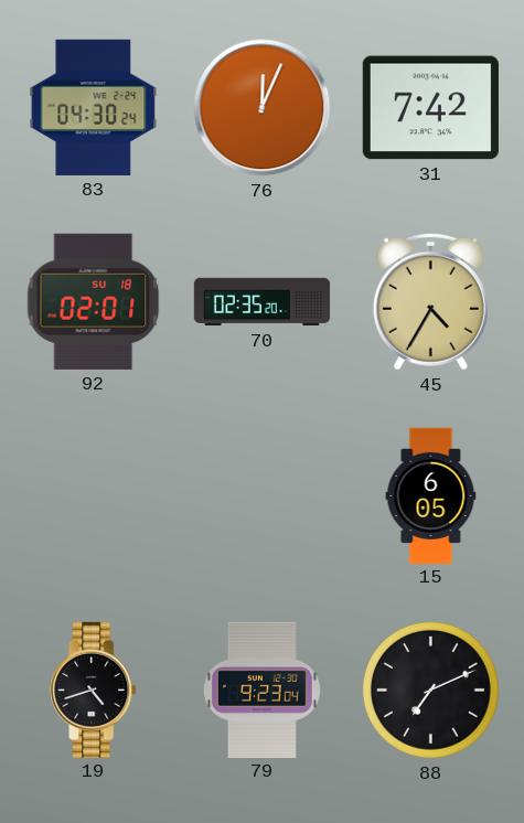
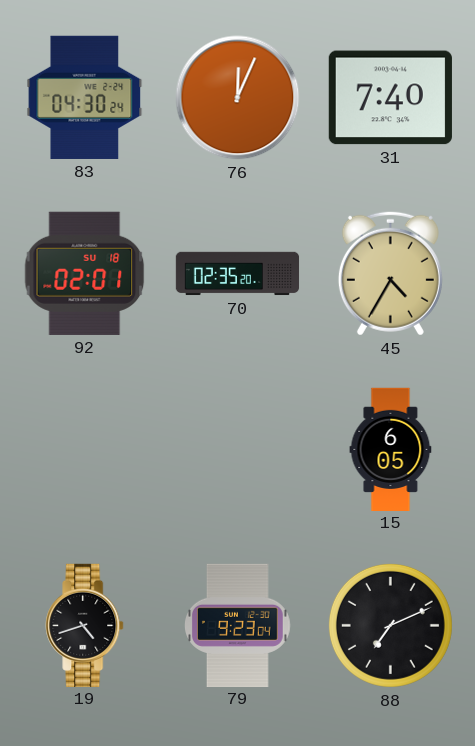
31: 7:42 -> 7:40 (390, 98)
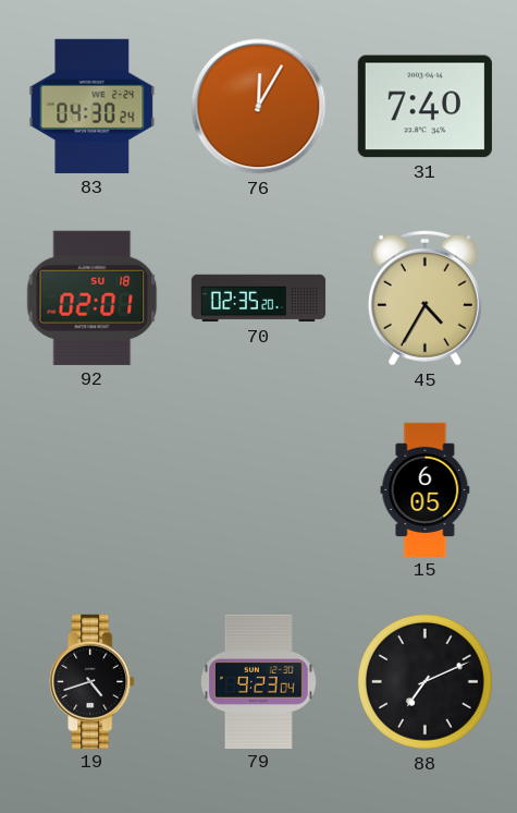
76: 12:04 -> 12:05 (259, 107)
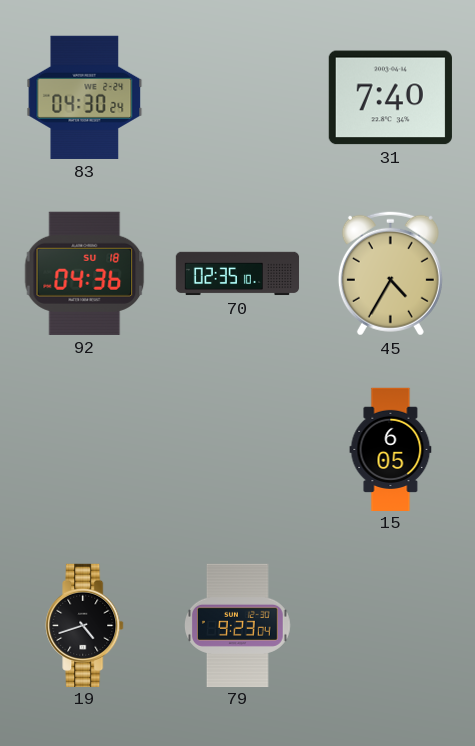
76: 12:05 -> none (259, 107)
92: 02:01 -> 04:36 (85, 273)
70: 02:35:20 -> 02:35:10 (238, 274)
88: 7:11 -> none (424, 681)
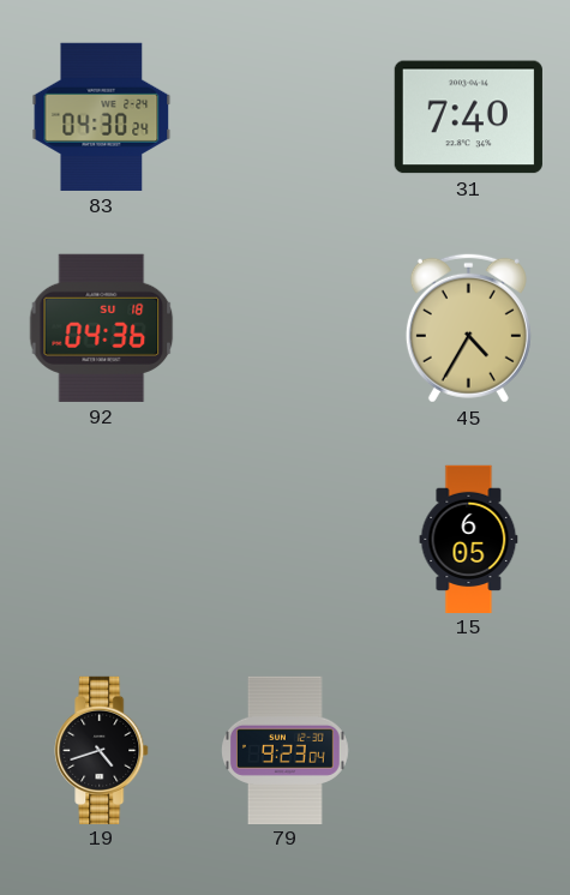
70: 02:35 -> none (238, 274)
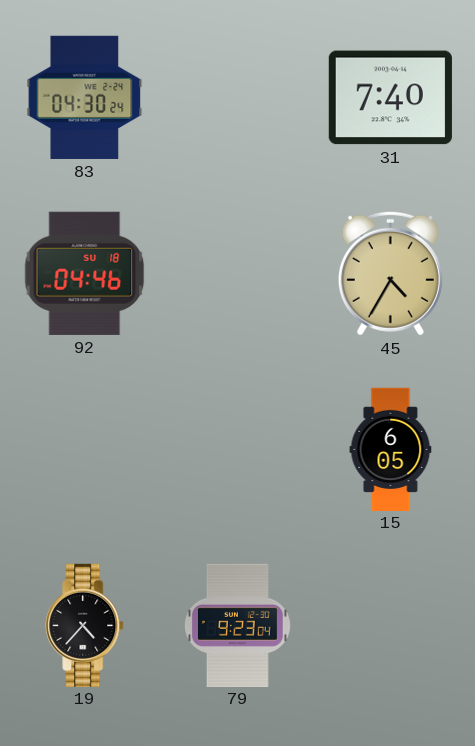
92: 04:36 -> 04:46 (85, 273)
19: 4:42 -> 4:37 (85, 625)
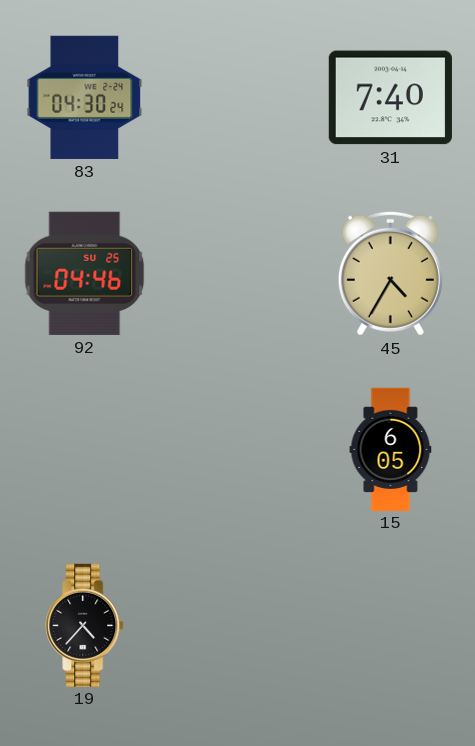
92 date: SU 18 -> SU 25 (85, 273)
79: 9:23 -> none (238, 625)
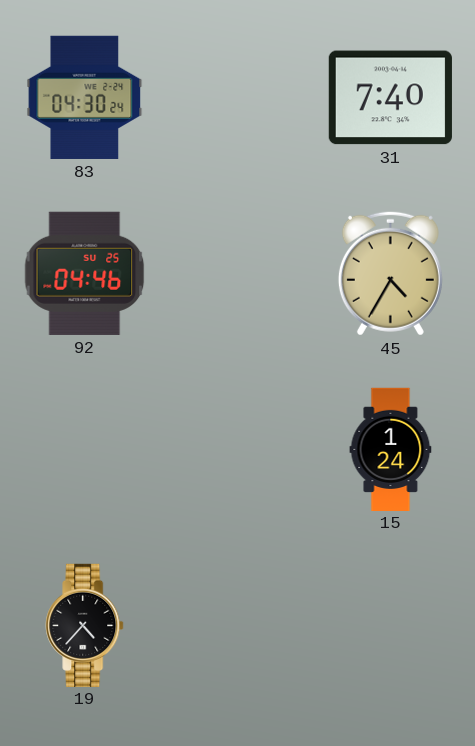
15: 6:05 -> 1:24 (391, 449)
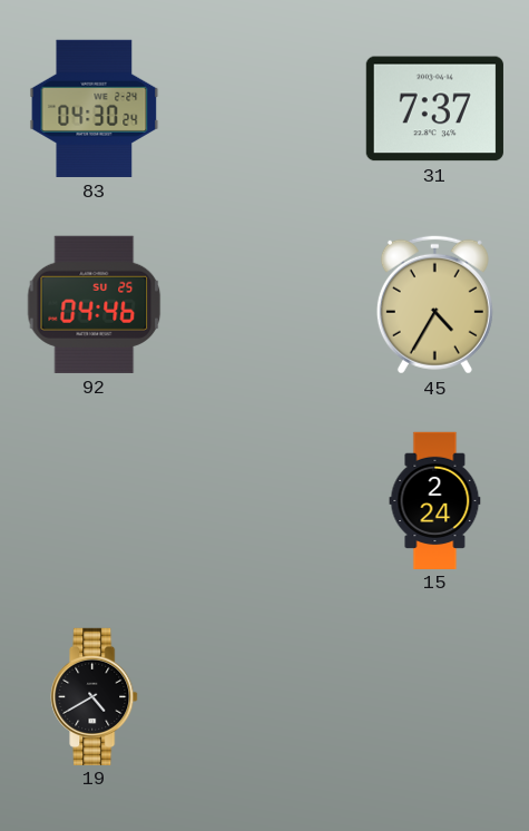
31: 7:40 -> 7:37 (434, 109)
15: 1:24 -> 2:24 (435, 500)
19: 4:37 -> 4:40 (95, 696)
